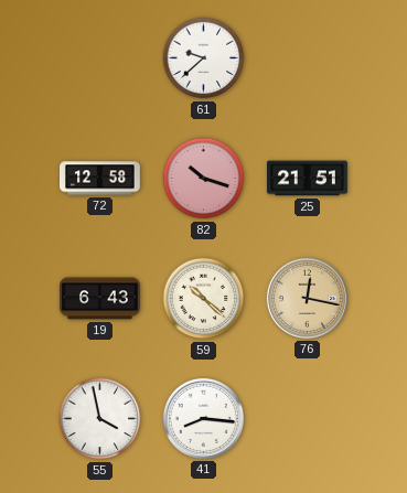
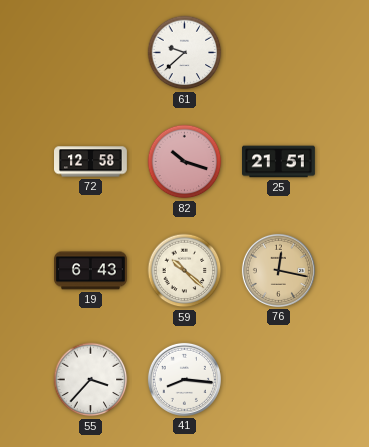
55: 3:58 -> 3:37 (91, 380)
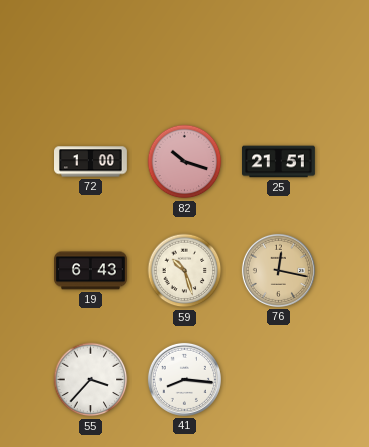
61: 9:38 -> none (185, 53)
72: 12:58 -> 1:00 (91, 162)
59: 10:22 -> 10:27 (185, 271)
